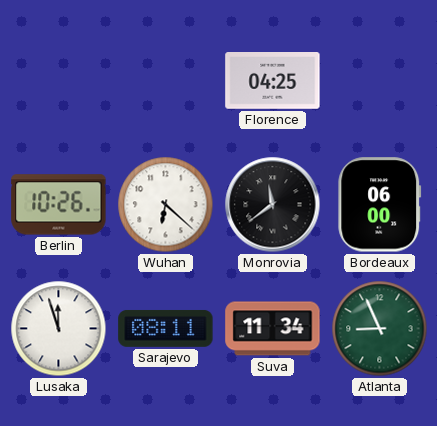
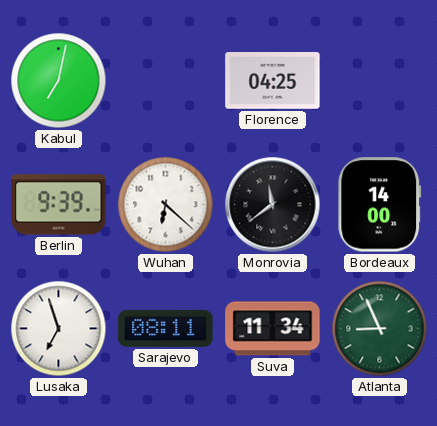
Kabul: none -> 7:02 (59, 81)
Berlin: 10:26 -> 9:39 (59, 205)
Bordeaux: 06:00 -> 14:00 (380, 205)
Lusaka: 11:57 -> 6:57 (59, 329)
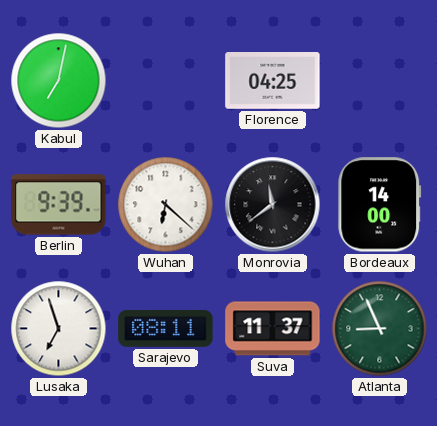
Suva: 11:34 -> 11:37 (273, 329)
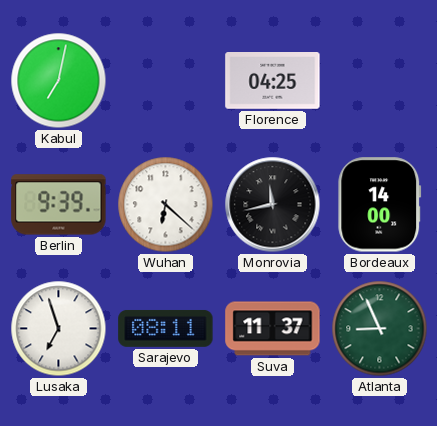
Monrovia: 11:39 -> 11:43 (273, 205)
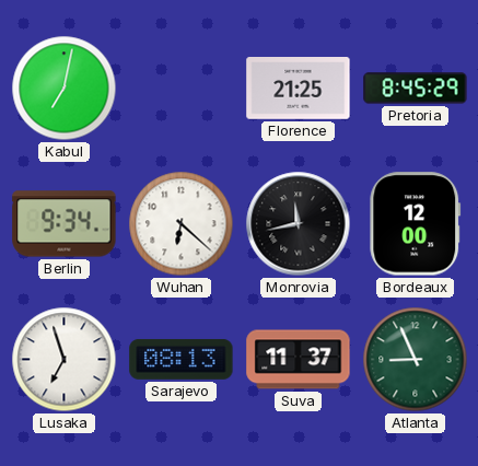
Florence: 04:25 -> 21:25 (299, 89)
Pretoria: none -> 8:45 (416, 89)
Berlin: 9:39 -> 9:34 (65, 224)
Bordeaux: 14:00 -> 12:00 (416, 224)
Sarajevo: 08:11 -> 08:13 (182, 359)
